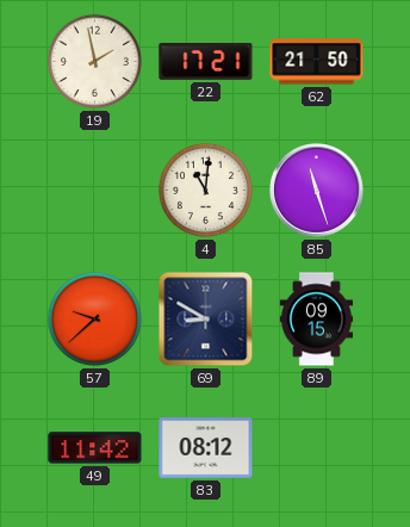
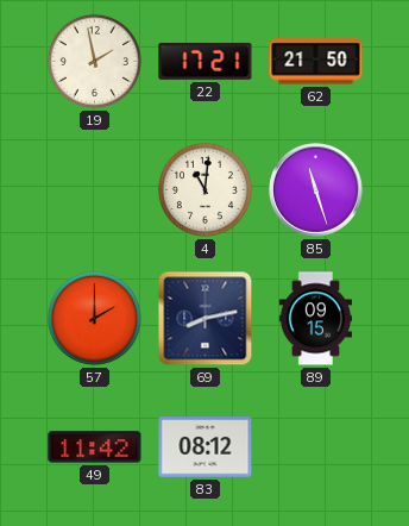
57: 9:38 -> 2:00 (94, 318)
69: 8:50 -> 8:13 (206, 319)
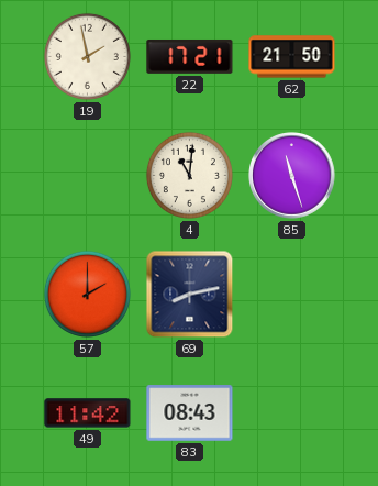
89: 09:15 -> none (316, 319)
83: 08:12 -> 08:43 (190, 413)
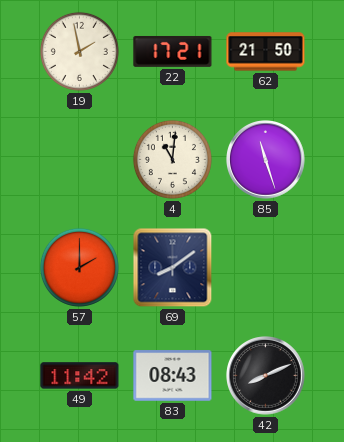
69: 8:13 -> 8:09 (173, 268)
42: none -> 8:11 (266, 376)
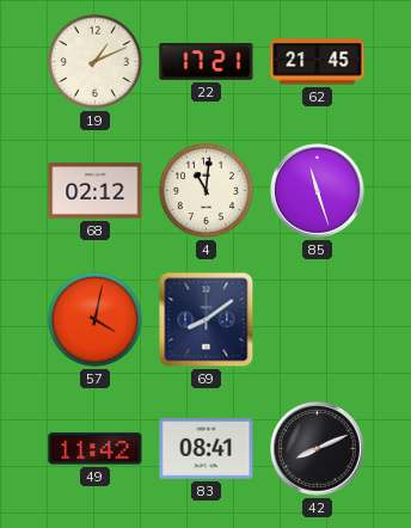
19: 1:58 -> 1:11 (94, 61)
62: 21:50 -> 21:45 (318, 62)
68: none -> 02:12 (96, 191)
57: 2:00 -> 4:02 (94, 319)
83: 08:43 -> 08:41 (207, 449)
